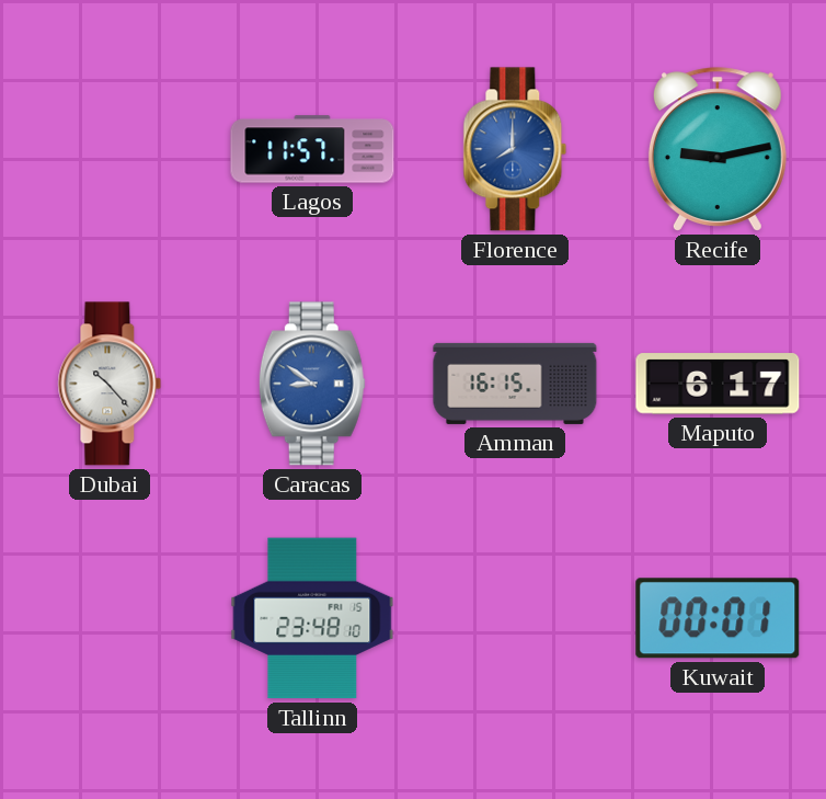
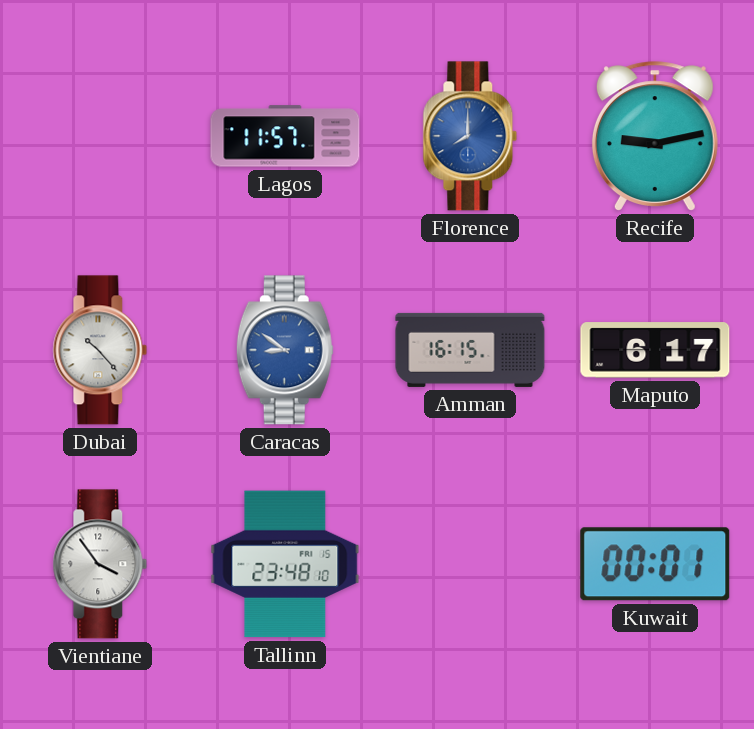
Vientiane: none -> 3:54 (100, 564)
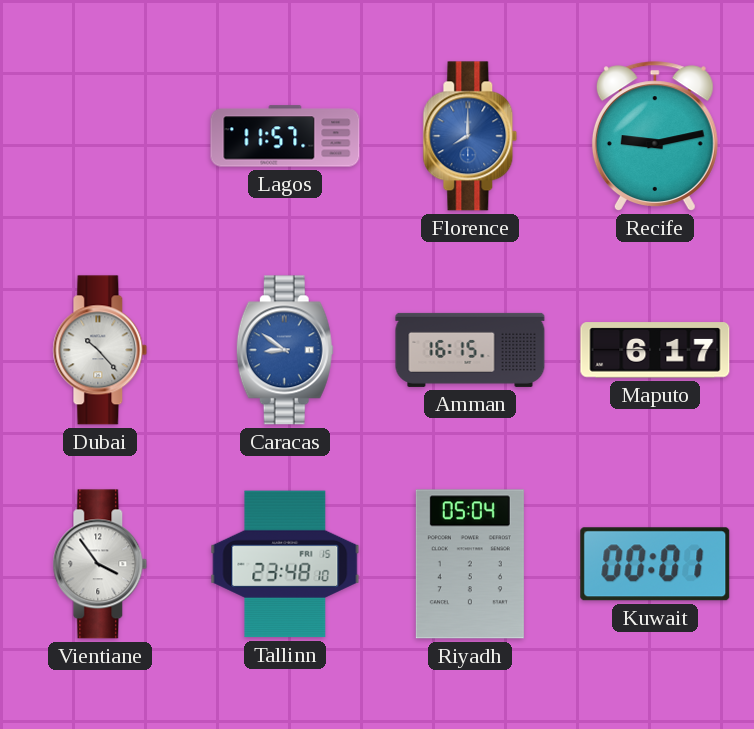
Riyadh: none -> 05:04 (470, 564)
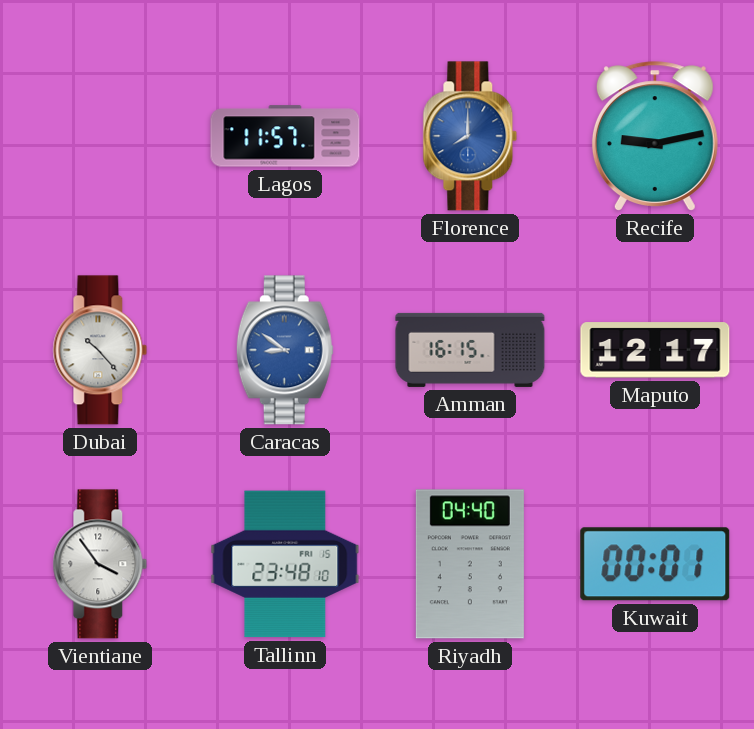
Maputo: 6:17 -> 12:17 (655, 350)
Riyadh: 05:04 -> 04:40 (470, 564)
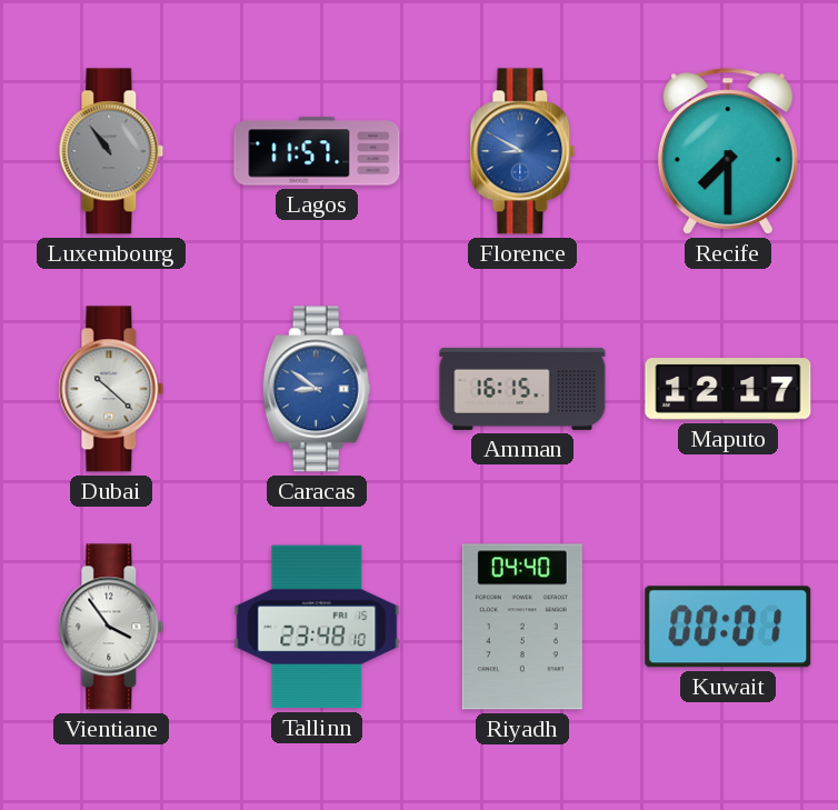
Luxembourg: none -> 10:54 (111, 151)
Florence: 8:00 -> 8:50 (522, 151)
Recife: 9:13 -> 7:30 (728, 151)
Dubai: 10:23 -> 10:22 (111, 389)
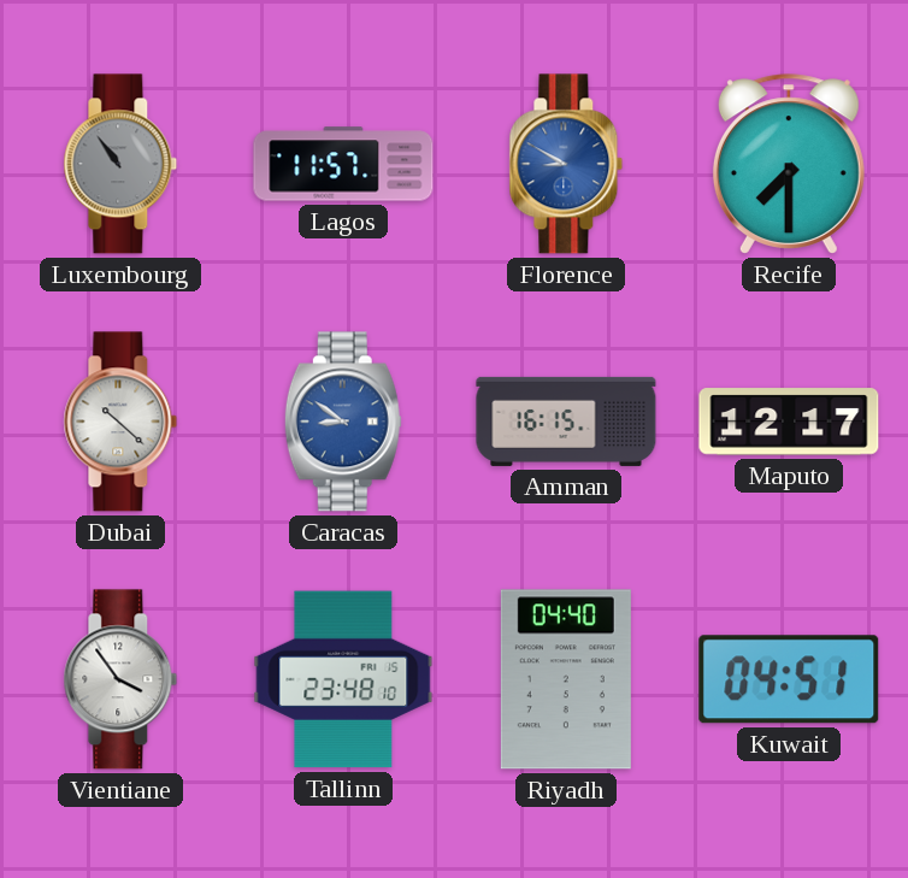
Kuwait: 00:01 -> 04:51 (789, 679)
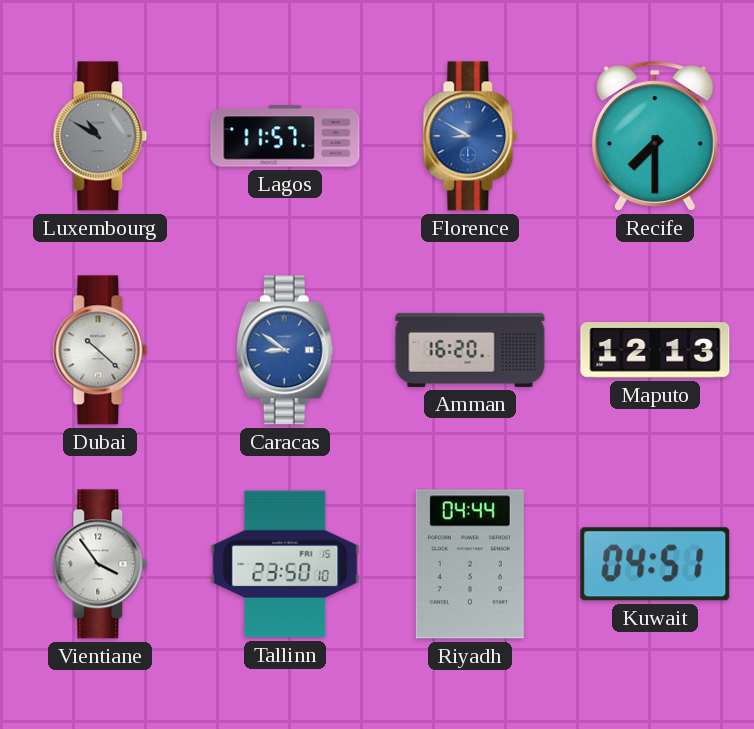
Luxembourg: 10:54 -> 10:50 (100, 136)
Amman: 16:15 -> 16:20 (470, 350)
Maputo: 12:17 -> 12:13 (655, 350)
Tallinn: 23:48 -> 23:50 (285, 564)
Riyadh: 04:40 -> 04:44 (470, 564)
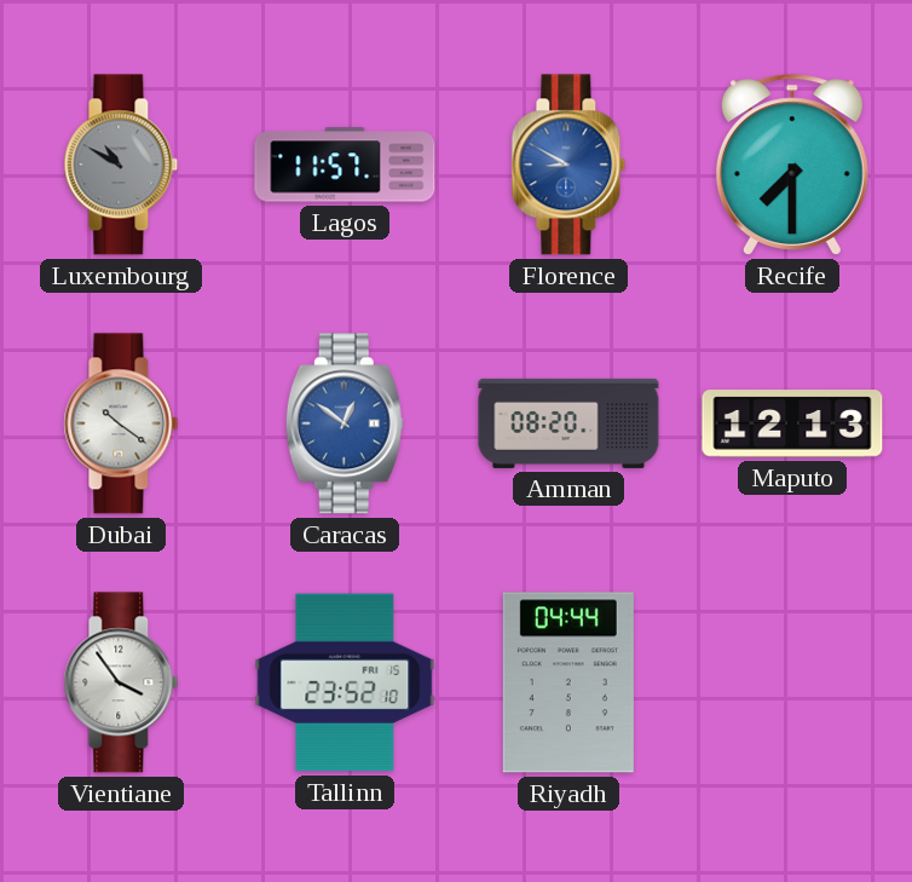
Dubai: 10:22 -> 10:21 (121, 423)
Caracas: 8:51 -> 12:51 (345, 423)
Amman: 16:20 -> 08:20 (568, 423)
Tallinn: 23:50 -> 23:52 (345, 682)
Kuwait: 04:51 -> none (655, 564)
